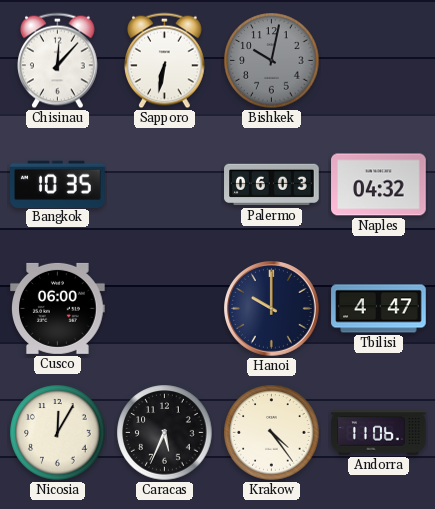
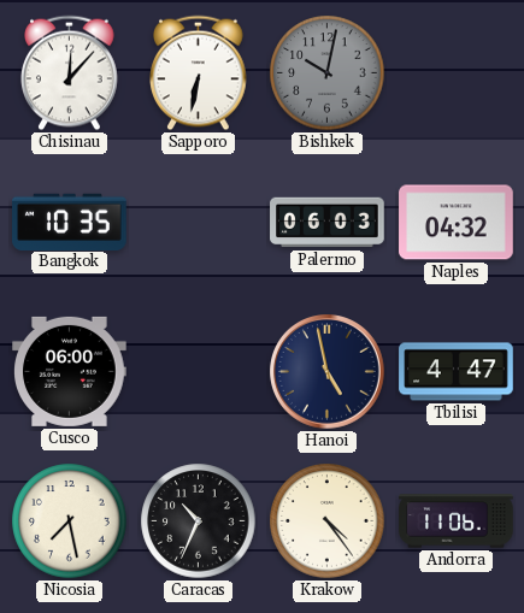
Hanoi: 10:00 -> 4:58 (328, 372)
Nicosia: 12:05 -> 7:28 (70, 521)
Caracas: 5:34 -> 10:34 (199, 521)
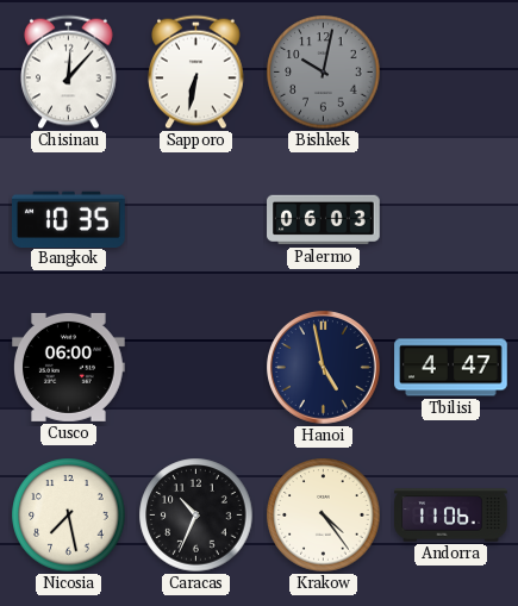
Naples: 04:32 -> none (457, 223)
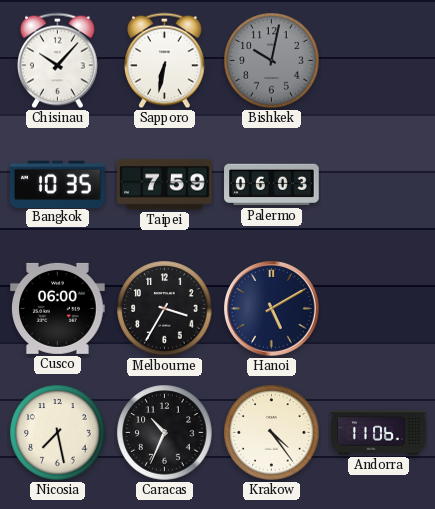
Chisinau: 12:07 -> 10:07 (58, 61)
Taipei: none -> 7:59 (165, 185)
Melbourne: none -> 3:35 (165, 309)
Hanoi: 4:58 -> 5:10 (272, 309)
Tbilisi: 4:47 -> none (451, 368)
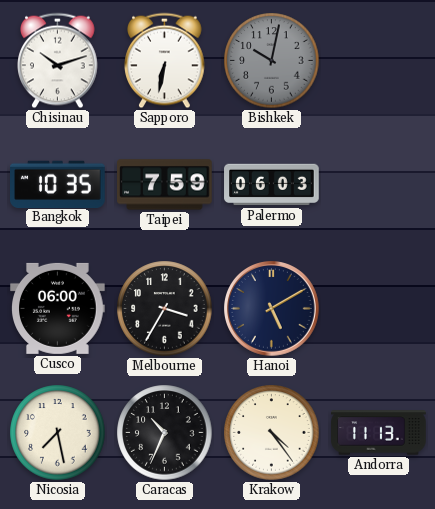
Chisinau: 10:07 -> 10:12 (58, 61)
Andorra: 11:06 -> 11:13 (379, 433)
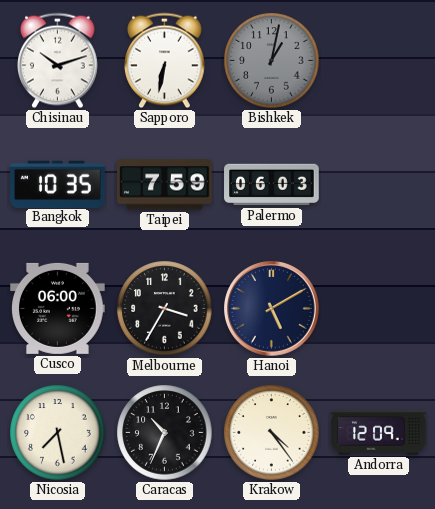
Bishkek: 10:02 -> 1:02 (272, 61)
Andorra: 11:13 -> 12:09 (379, 433)
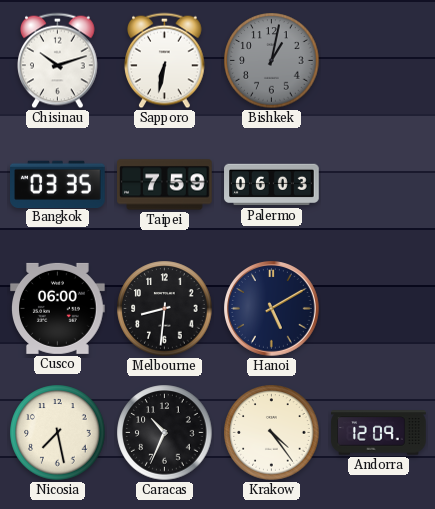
Bangkok: 10:35 -> 03:35 (58, 184)
Melbourne: 3:35 -> 8:31 (165, 309)
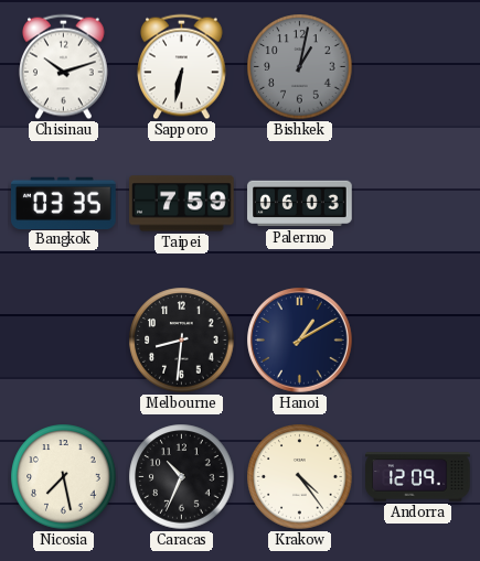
Cusco: 06:00 -> none (58, 308)
Hanoi: 5:10 -> 1:10 (300, 341)
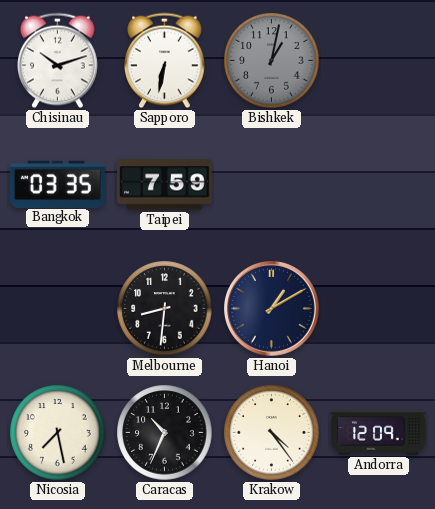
Palermo: 06:03 -> none (300, 204)
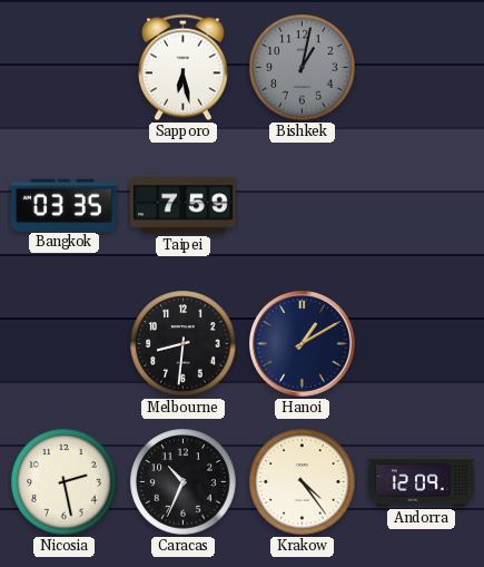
Chisinau: 10:12 -> none (58, 61)
Sapporo: 6:32 -> 6:28 (184, 68)
Nicosia: 7:28 -> 2:28 (65, 482)
